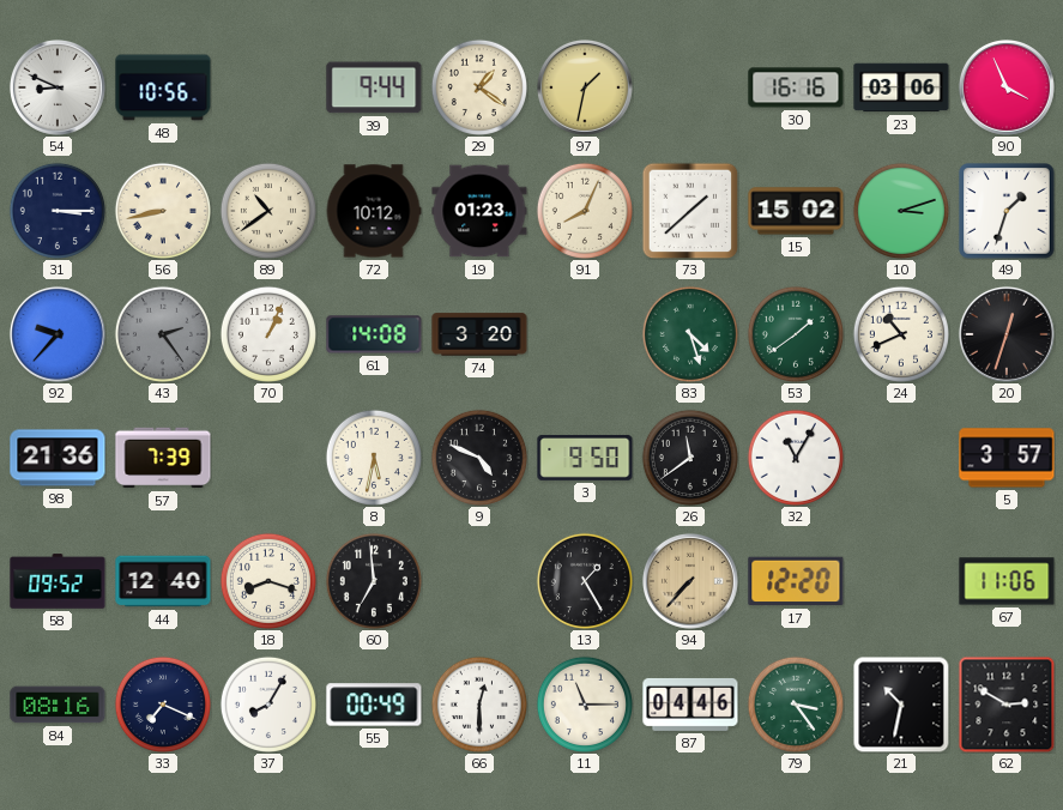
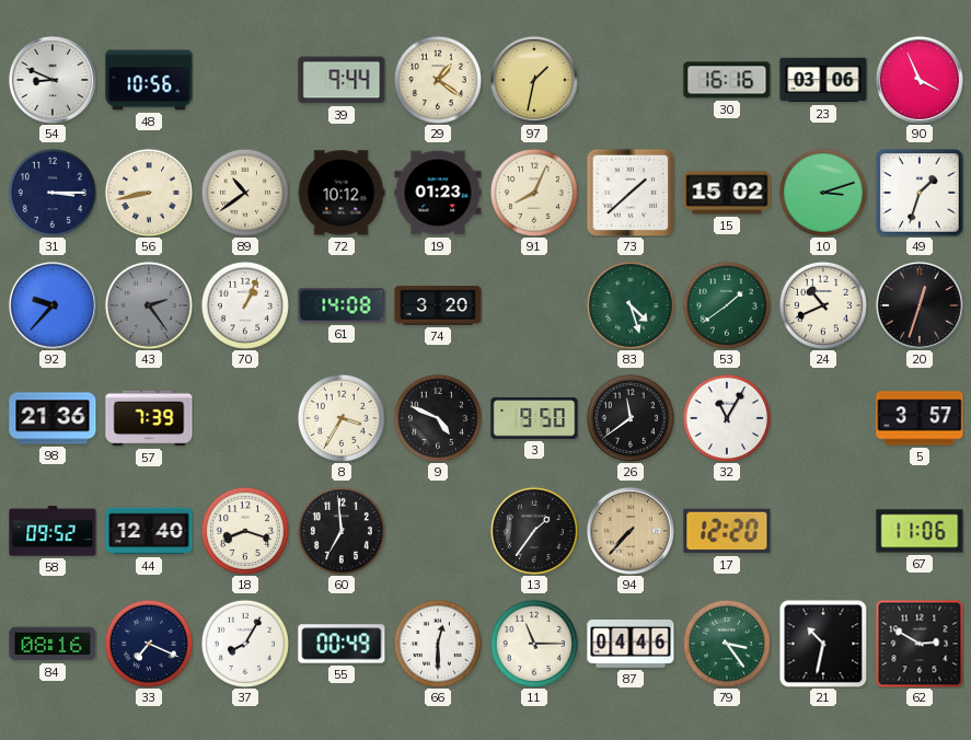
8: 5:32 -> 3:35 (342, 418)
13: 1:25 -> 1:36 (534, 531)
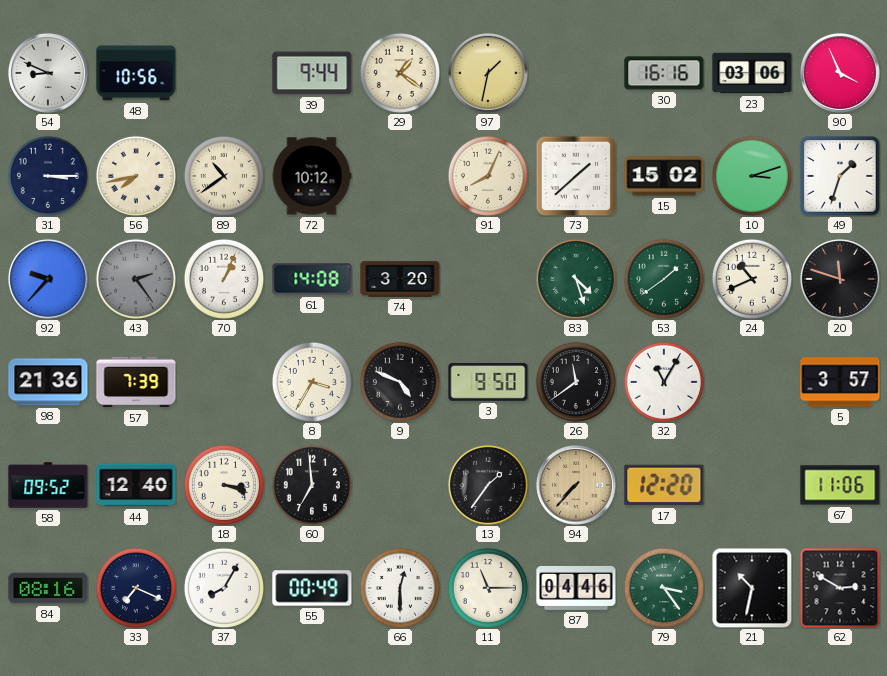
56: 8:43 -> 7:43 (136, 176)
19: 01:23 -> none (438, 193)
20: 12:33 -> 11:48 (840, 279)
18: 8:18 -> 3:18 (224, 485)
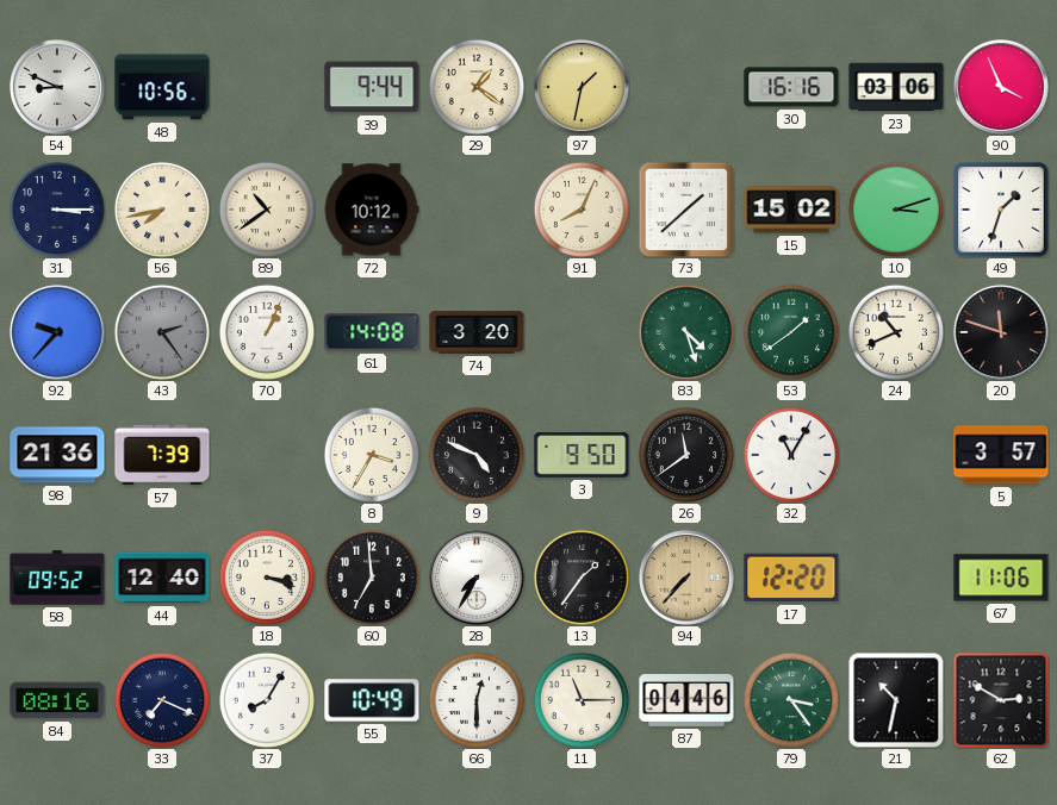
28: none -> 7:35 (477, 578)
55: 00:49 -> 10:49 (372, 700)
